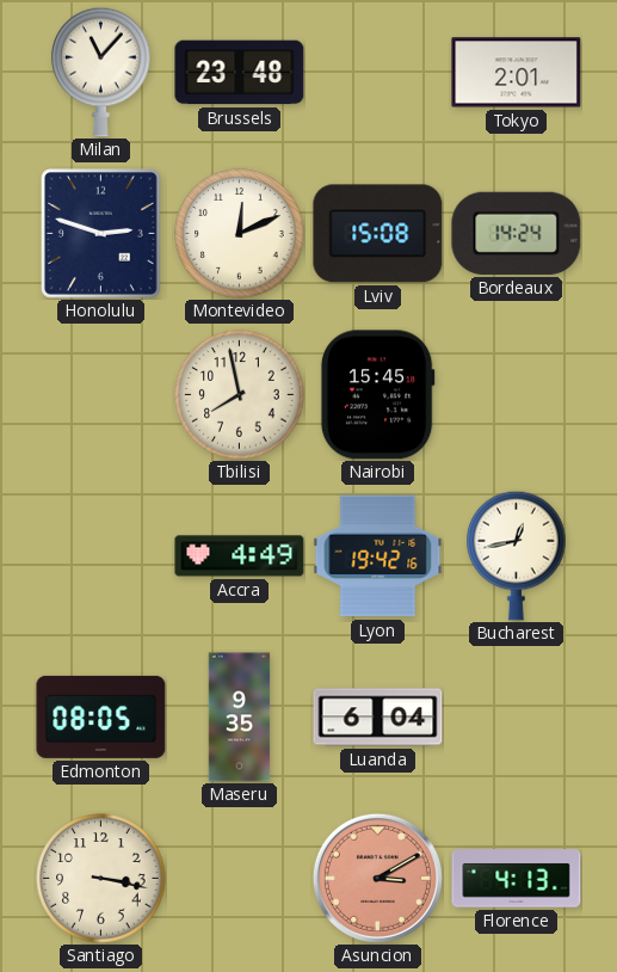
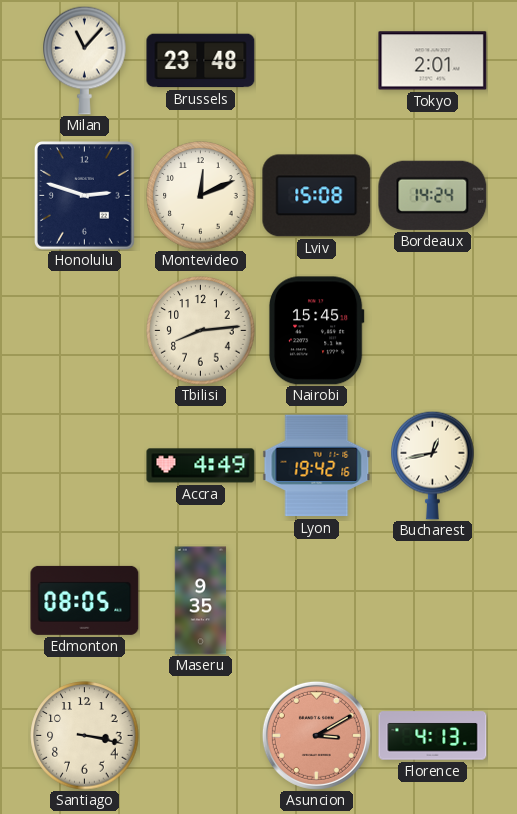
Tbilisi: 7:58 -> 8:14 (201, 331)
Luanda: 6:04 -> none (378, 718)
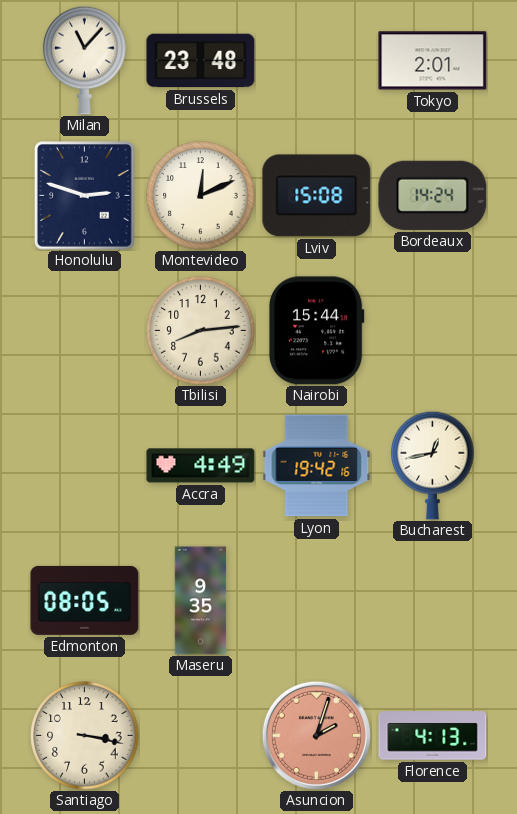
Nairobi: 15:45 -> 15:44 (316, 331)
Asuncion: 3:10 -> 2:03 (316, 735)
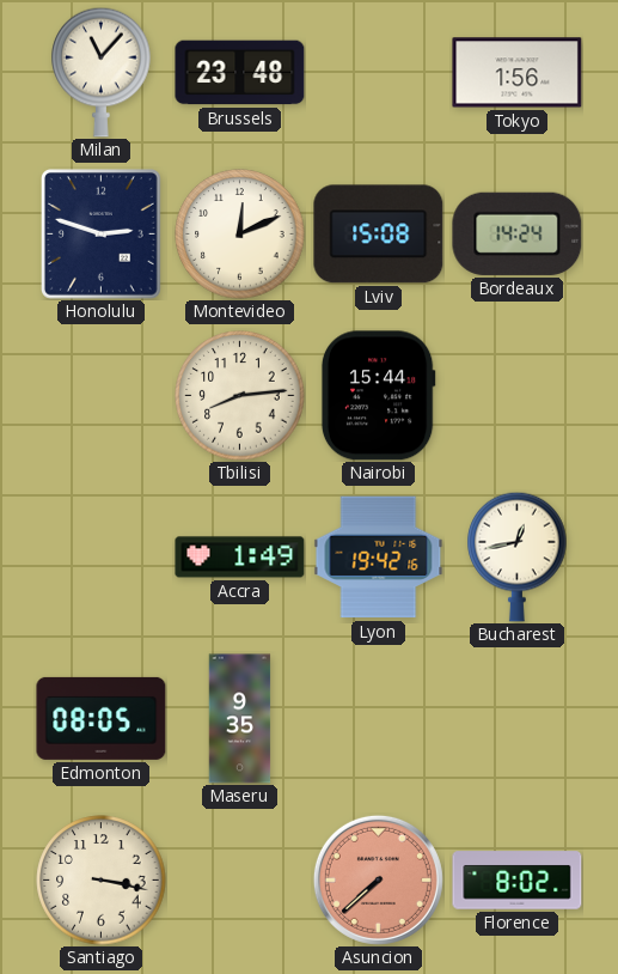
Tokyo: 2:01 -> 1:56 (518, 73)
Accra: 4:49 -> 1:49 (240, 558)
Asuncion: 2:03 -> 7:38 (378, 879)
Florence: 4:13 -> 8:02 (518, 881)
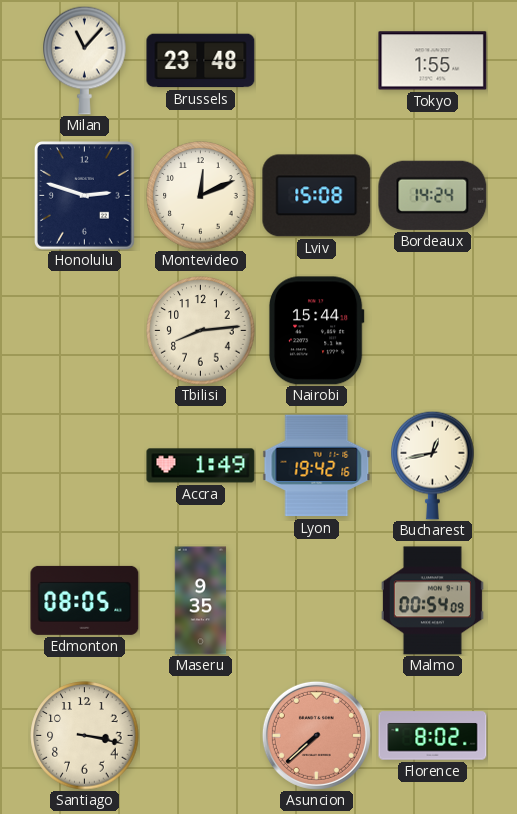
Tokyo: 1:56 -> 1:55 (433, 61)
Malmo: none -> 00:54 (432, 601)
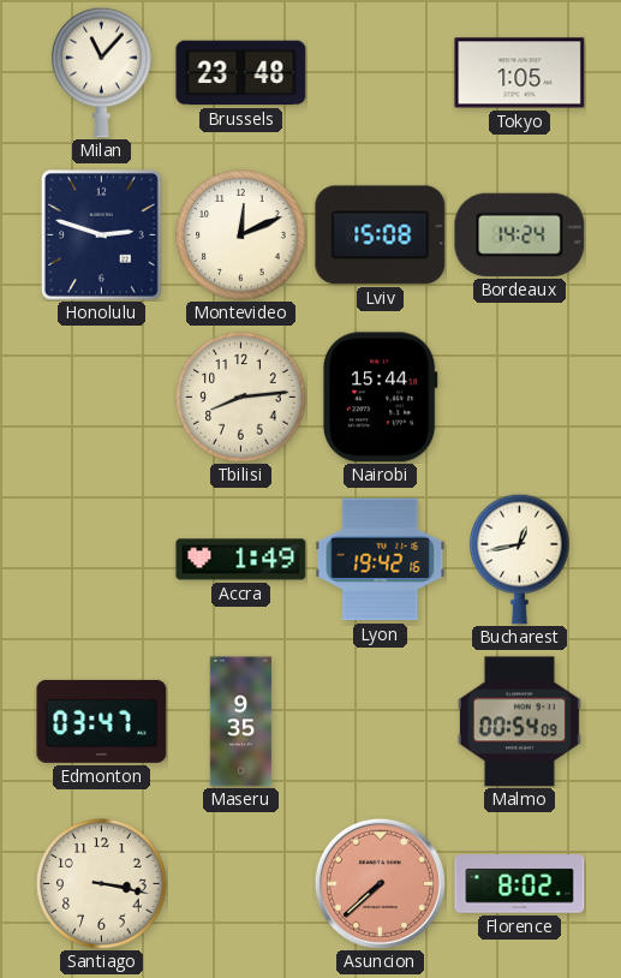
Tokyo: 1:55 -> 1:05 (520, 73)
Edmonton: 08:05 -> 03:47 (102, 721)
